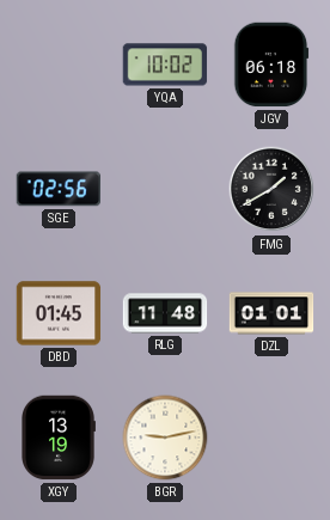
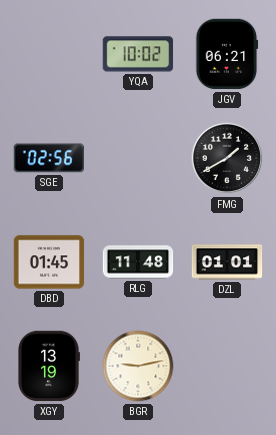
JGV: 06:18 -> 06:21 (227, 54)
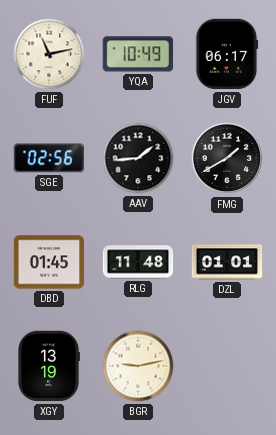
FUF: none -> 11:13 (49, 54)
YQA: 10:02 -> 10:49 (138, 54)
JGV: 06:21 -> 06:17 (227, 54)
AAV: none -> 1:44 (138, 158)
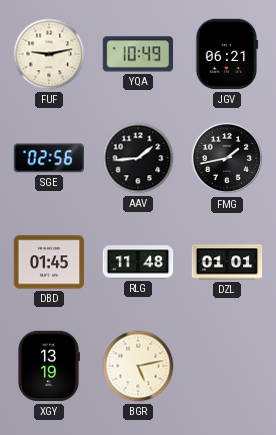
FUF: 11:13 -> 9:13 (49, 54)
JGV: 06:17 -> 06:21 (227, 54)
FMG: 1:40 -> 1:43 (227, 158)
BGR: 9:13 -> 5:13 (138, 366)
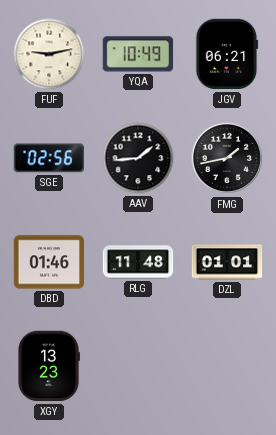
DBD: 01:45 -> 01:46 (49, 262)
XGY: 13:19 -> 13:23 (49, 366)
BGR: 5:13 -> none (138, 366)
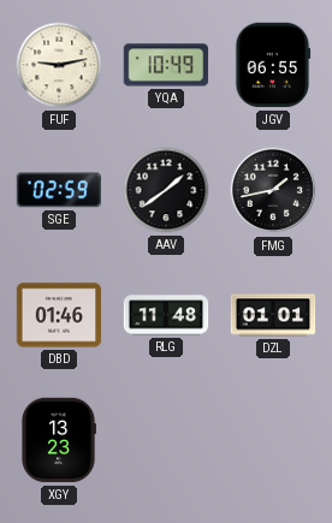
JGV: 06:21 -> 06:55 (273, 65)
SGE: 02:56 -> 02:59 (58, 190)
AAV: 1:44 -> 1:39 (166, 190)
